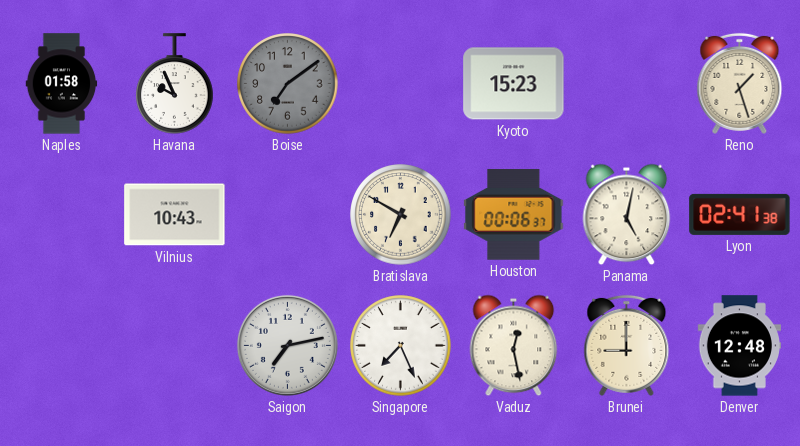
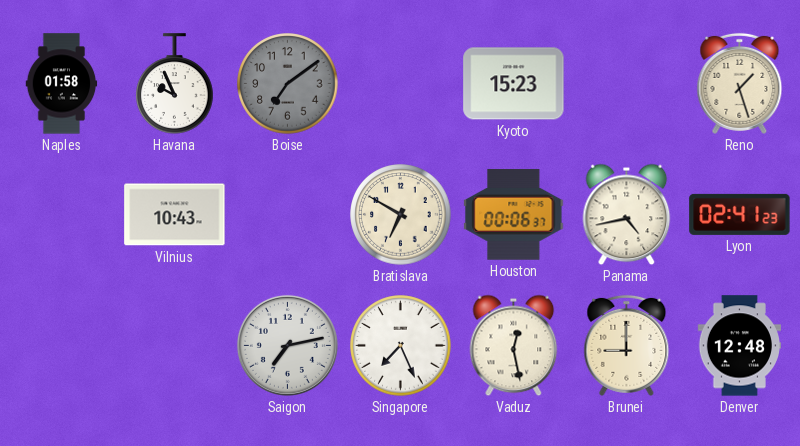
Panama: 5:02 -> 4:43 (627, 215)
Lyon: 02:41:38 -> 02:41:23 (740, 214)
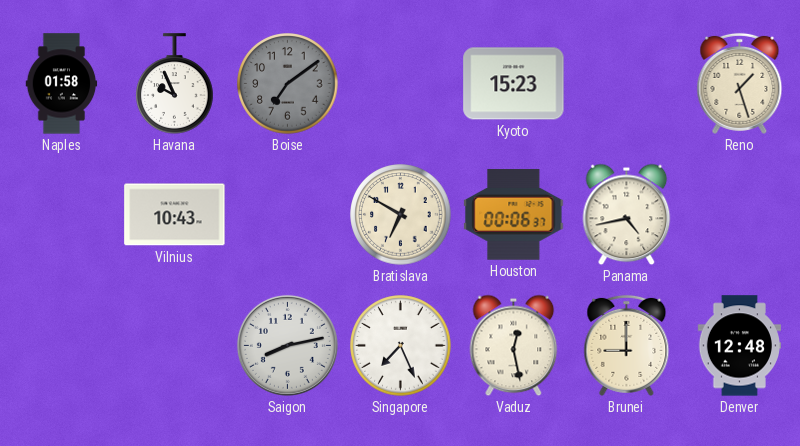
Lyon: 02:41 -> none (740, 214)
Saigon: 7:13 -> 8:13 (287, 345)
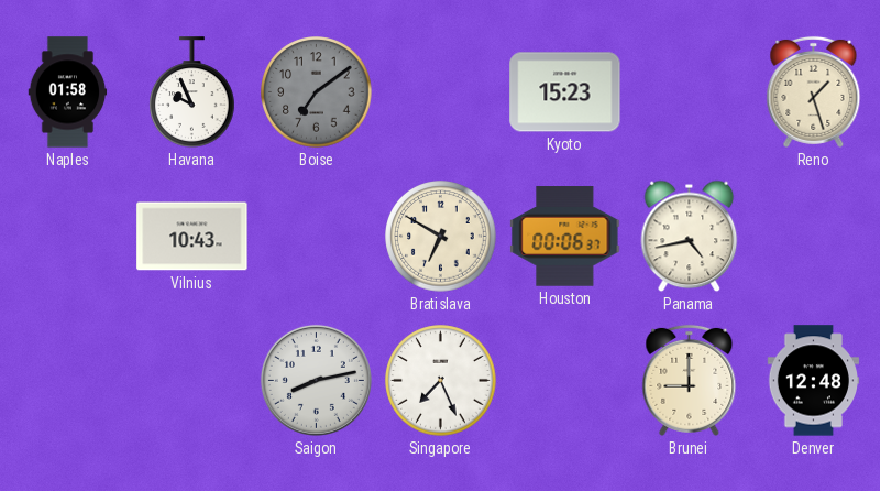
Vaduz: 12:28 -> none (514, 346)
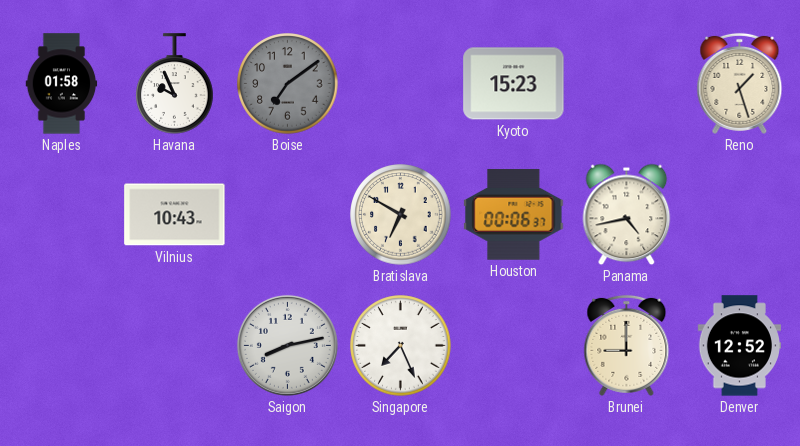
Denver: 12:48 -> 12:52 (739, 346)
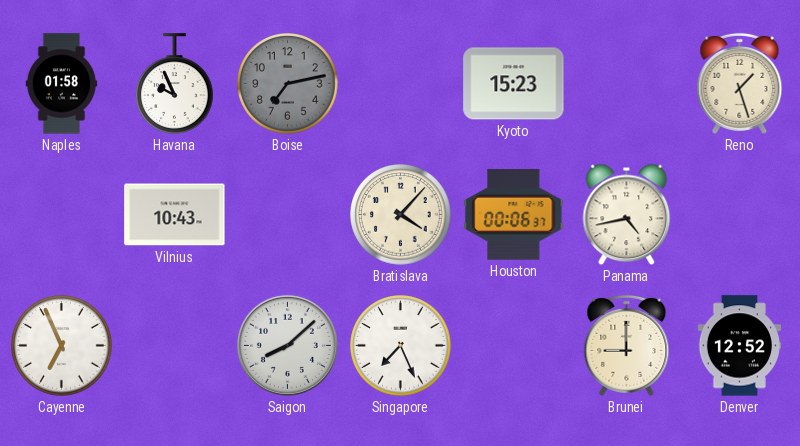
Boise: 7:09 -> 7:13 (288, 84)
Bratislava: 6:50 -> 4:07 (401, 215)
Cayenne: none -> 6:56 (62, 346)
Saigon: 8:13 -> 8:08 (287, 345)
